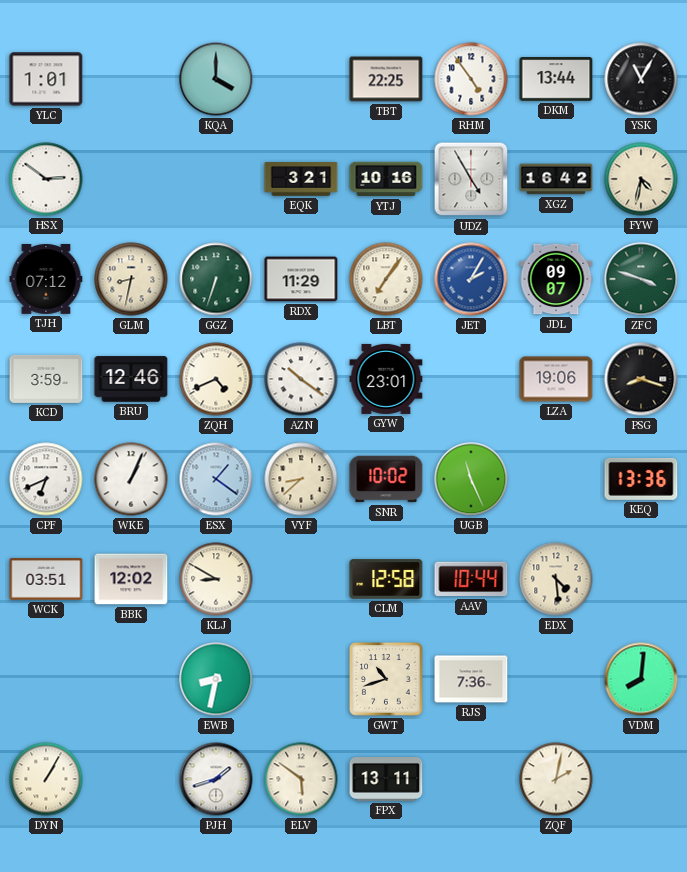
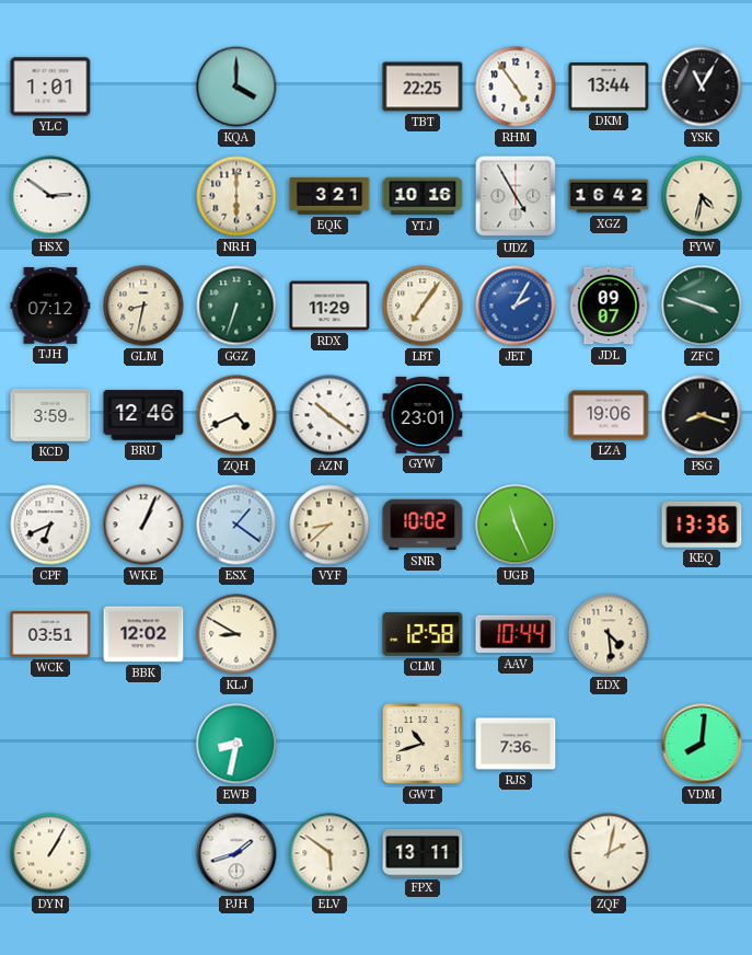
NRH: none -> 6:00 (236, 196)
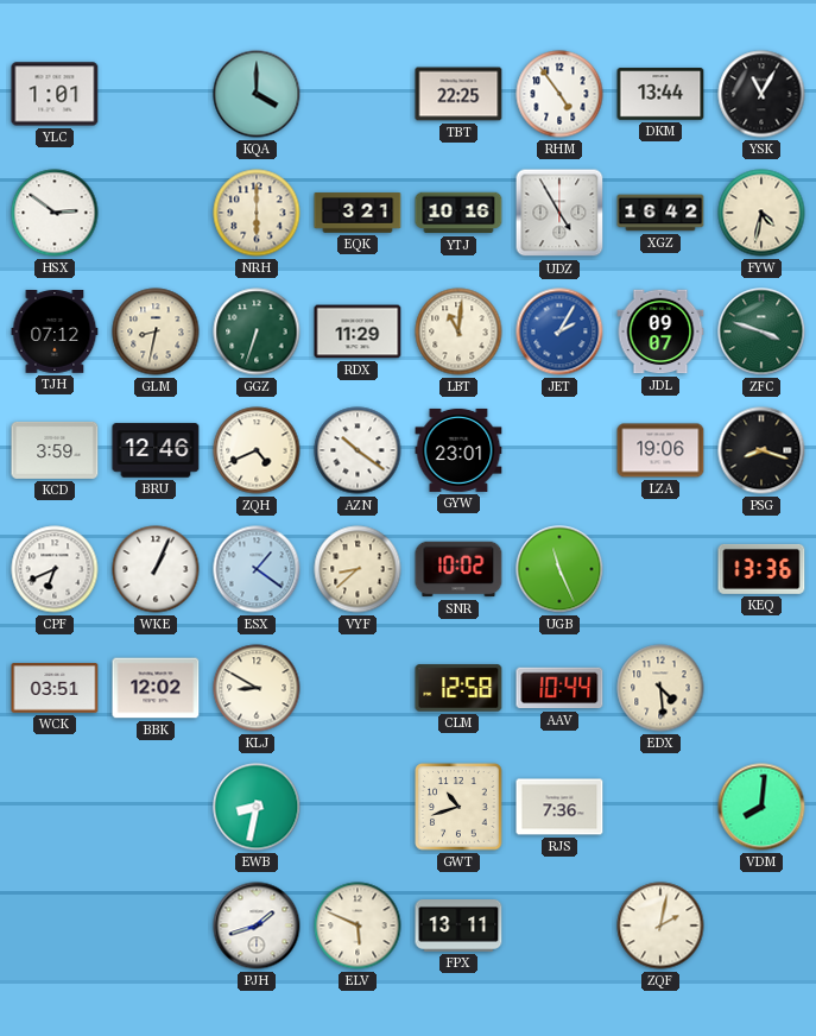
LBT: 7:06 -> 11:01 (458, 331)
DYN: 1:05 -> none (50, 853)
ELV: 5:51 -> 5:49 (358, 926)
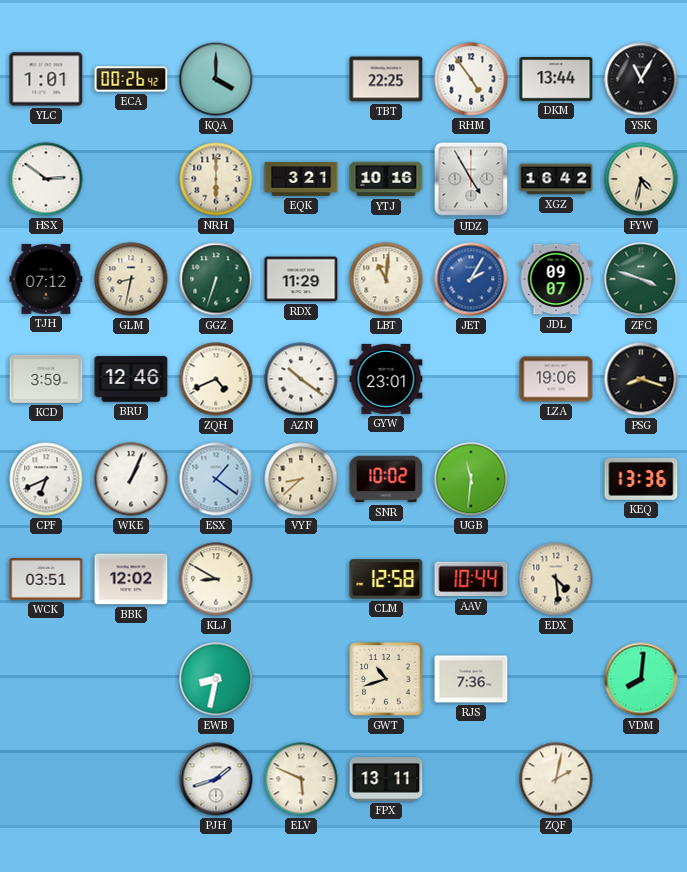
ECA: none -> 00:26 (131, 79)
UGB: 11:26 -> 11:31 (471, 479)
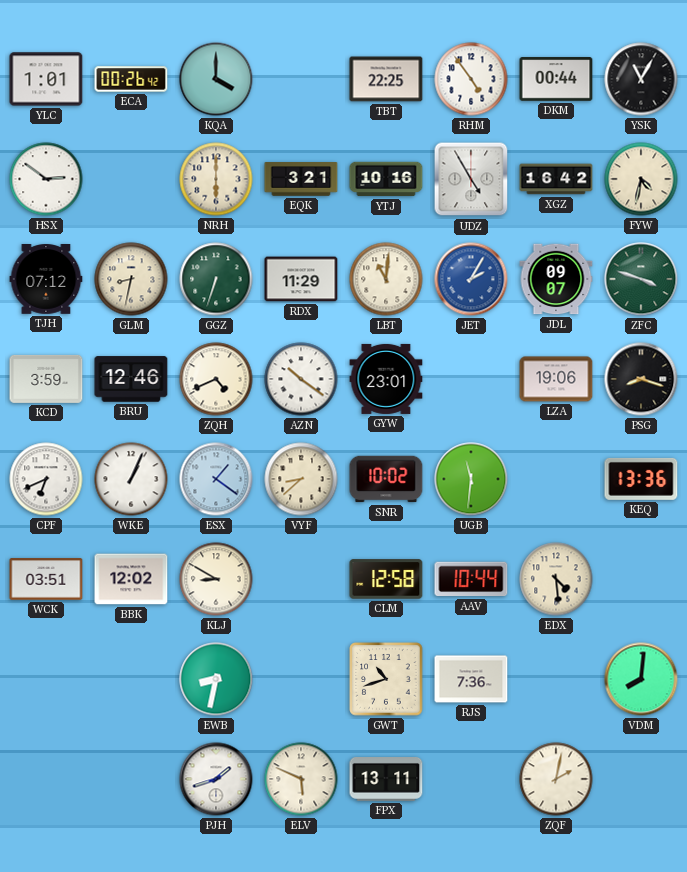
DKM: 13:44 -> 00:44 (556, 79)
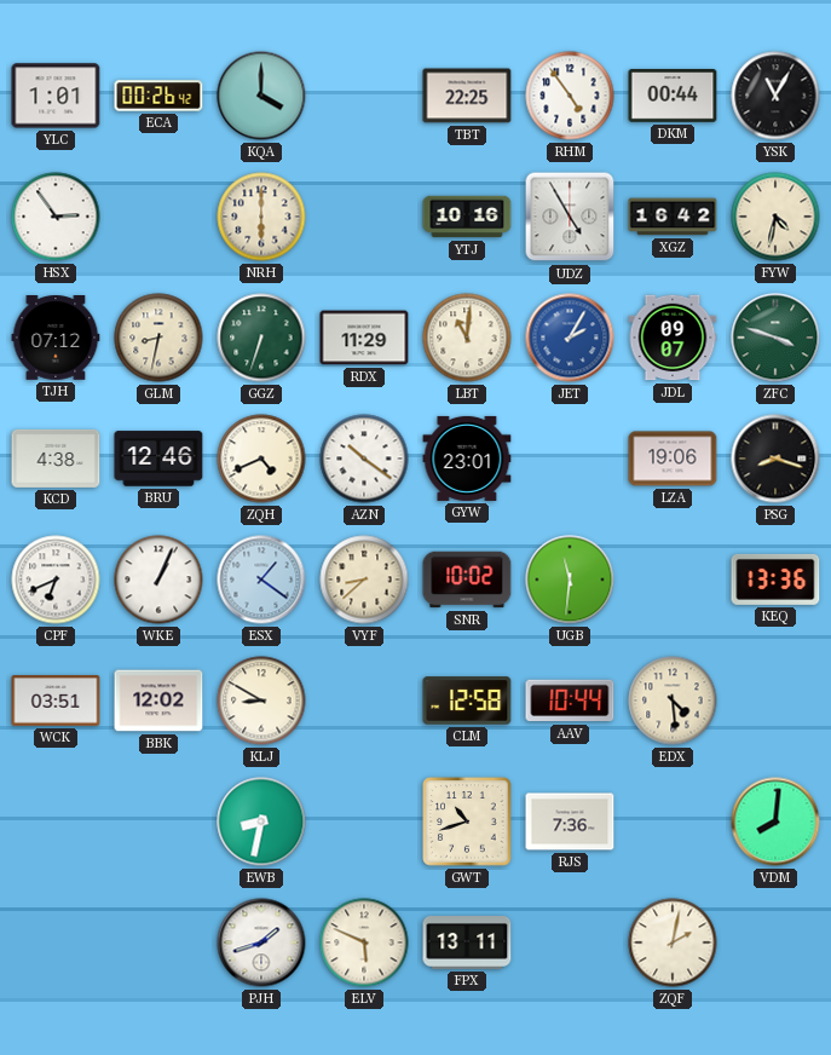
HSX: 2:51 -> 2:54 (56, 217)
EQK: 3:21 -> none (301, 179)
KCD: 3:59 -> 4:38 (56, 459)
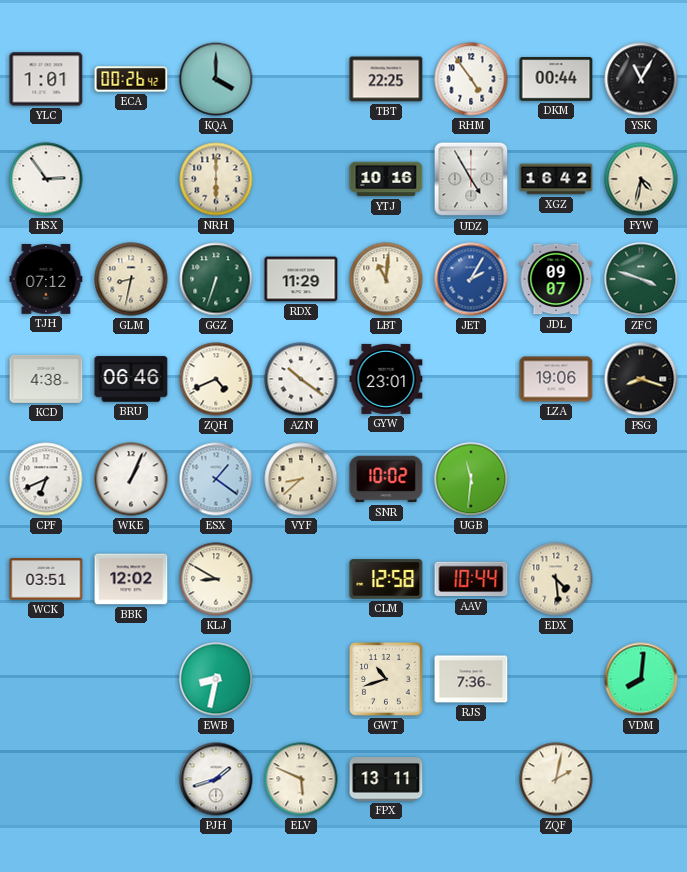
BRU: 12:46 -> 06:46 (131, 379)
KEQ: 13:36 -> none (775, 580)
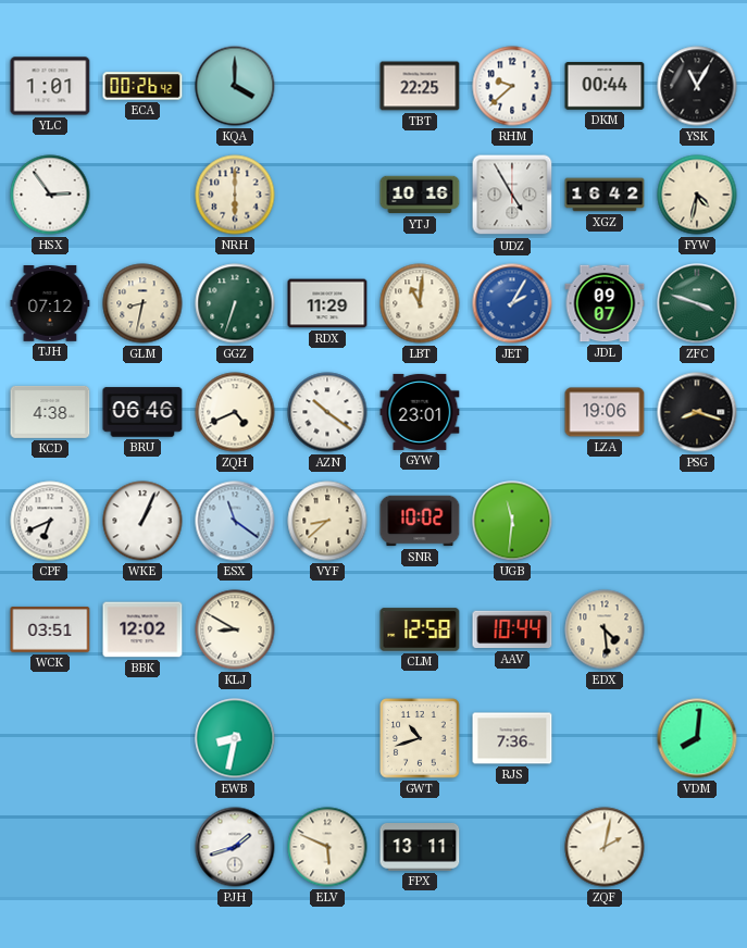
RHM: 4:54 -> 9:38 (512, 86)
ESX: 1:21 -> 11:21 (235, 521)
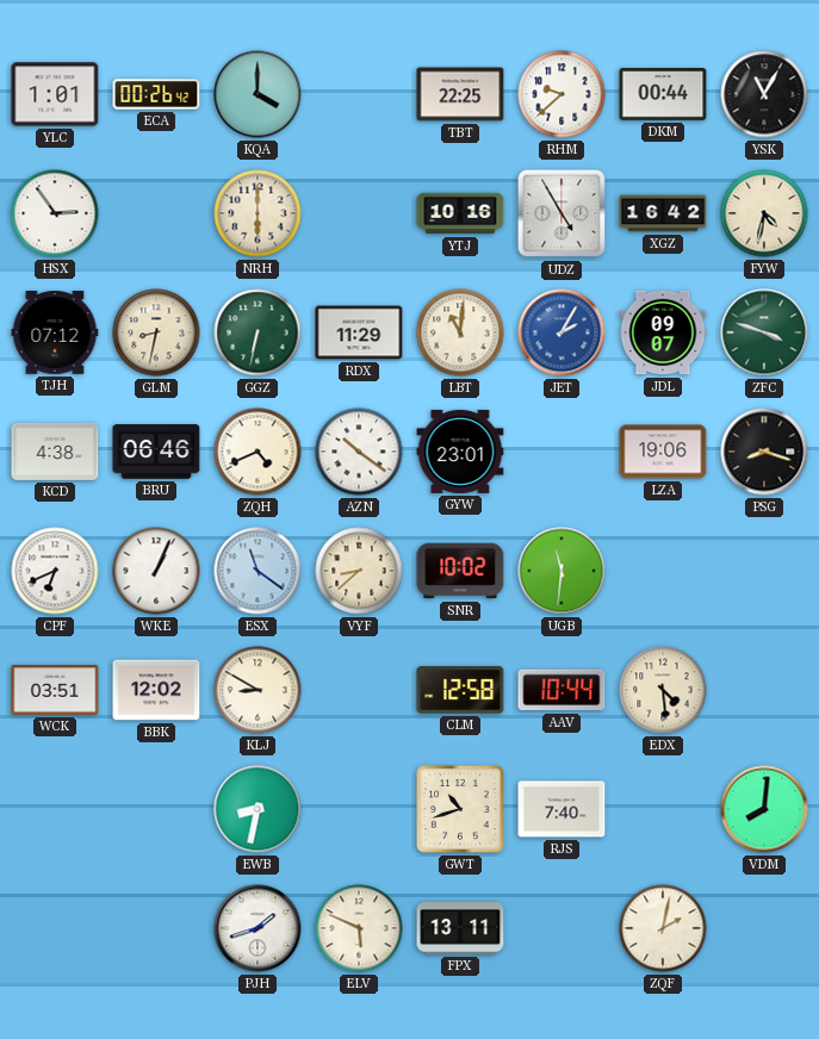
GGZ: 6:33 -> 6:32 (258, 332)
RJS: 7:36 -> 7:40 (561, 809)
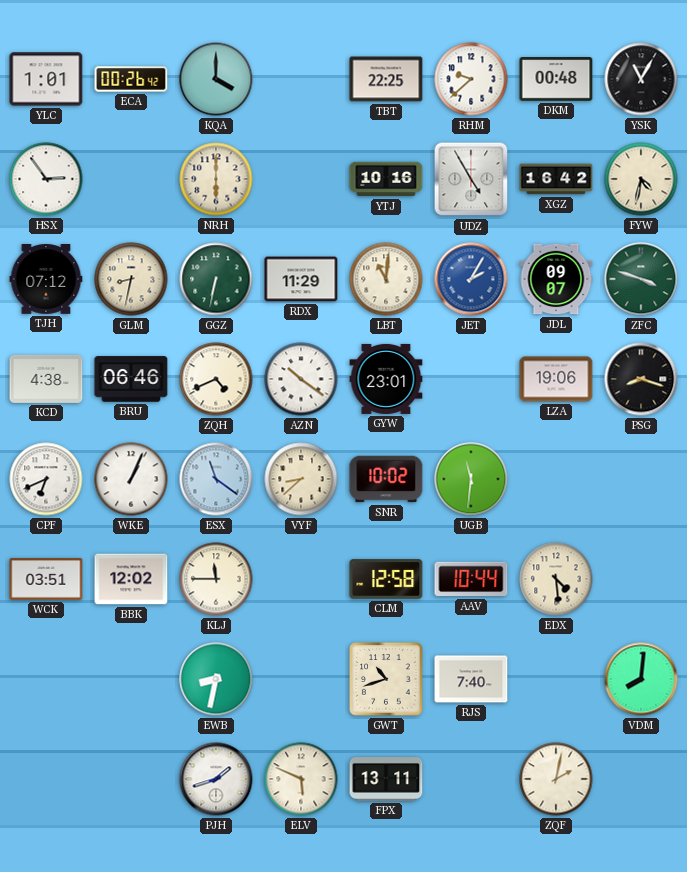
DKM: 00:44 -> 00:48 (556, 79)
KLJ: 8:50 -> 11:45 (216, 579)
